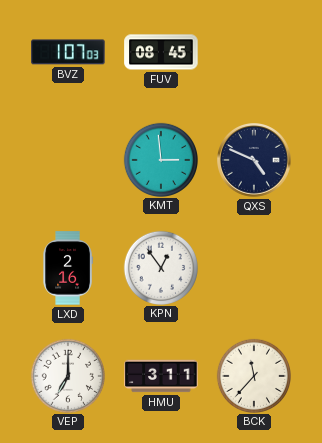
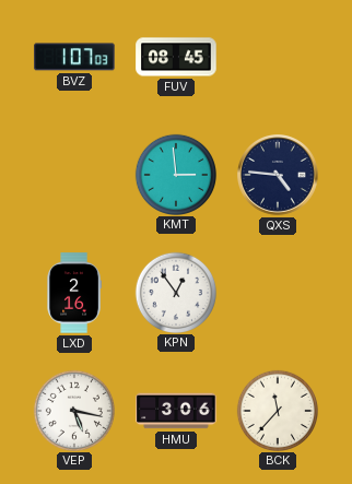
QXS: 4:49 -> 4:46 (279, 176)
VEP: 7:00 -> 5:17 (73, 410)
HMU: 3:11 -> 3:06 (176, 411)
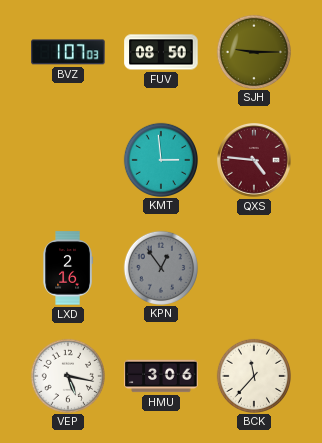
FUV: 08:45 -> 08:50 (161, 52)
SJH: none -> 9:15 (253, 51)
QXS dial: navy -> burgundy (255, 161)
KPN dial: white -> grey (160, 267)
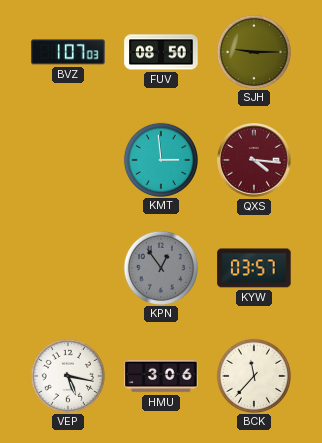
QXS: 4:46 -> 4:16 (255, 161)
LXD: 2:16 -> none (68, 268)
KYW: none -> 03:57 (254, 268)
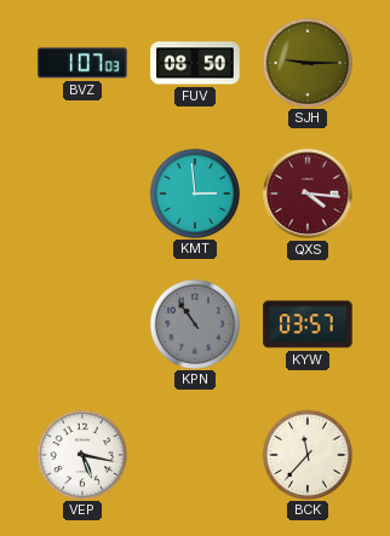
KPN: 12:54 -> 10:54 (194, 323)
HMU: 3:06 -> none (161, 376)
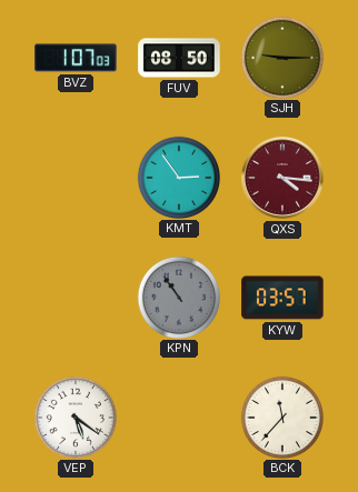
KMT: 2:59 -> 2:54 (178, 177)
VEP: 5:17 -> 5:21 (74, 416)
